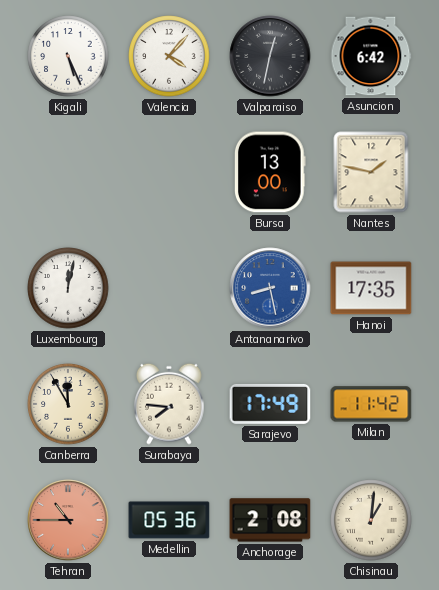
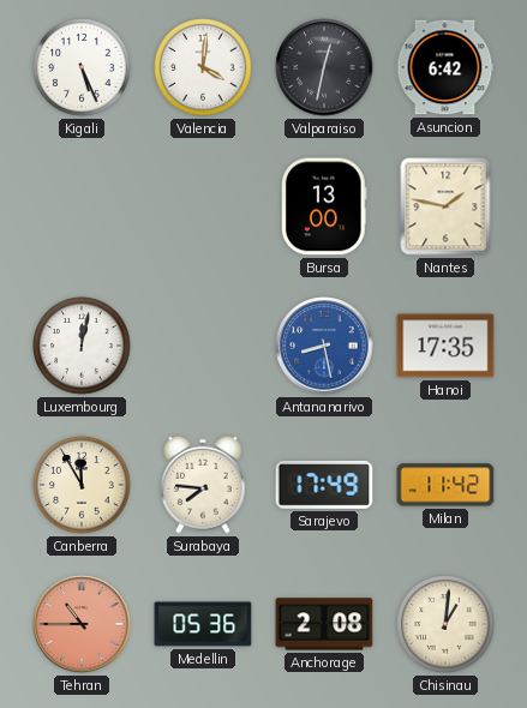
Valencia: 4:07 -> 4:01 (203, 67)
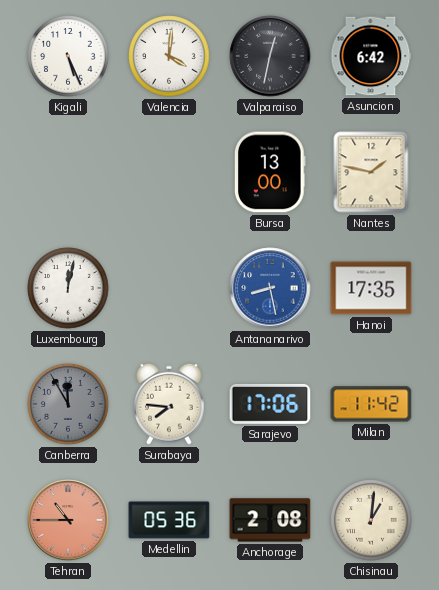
Canberra dial: cream -> grey (68, 404)
Sarajevo: 17:49 -> 17:06 (270, 404)
